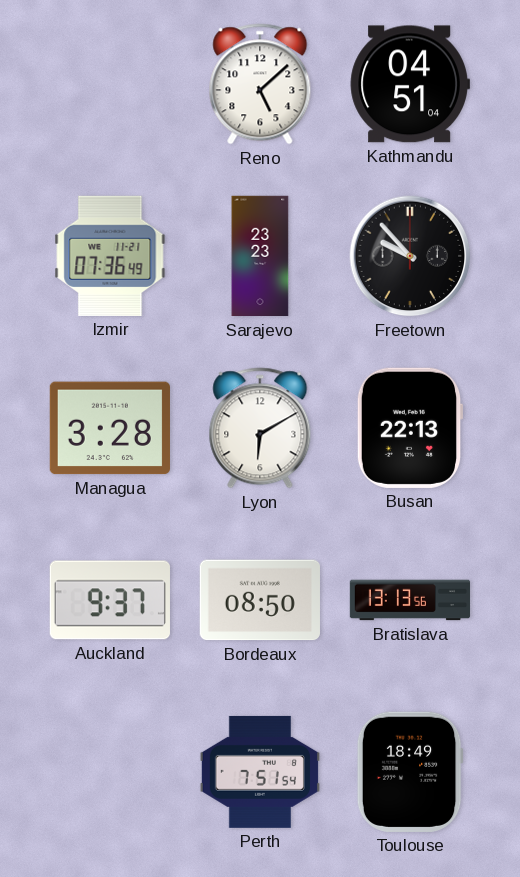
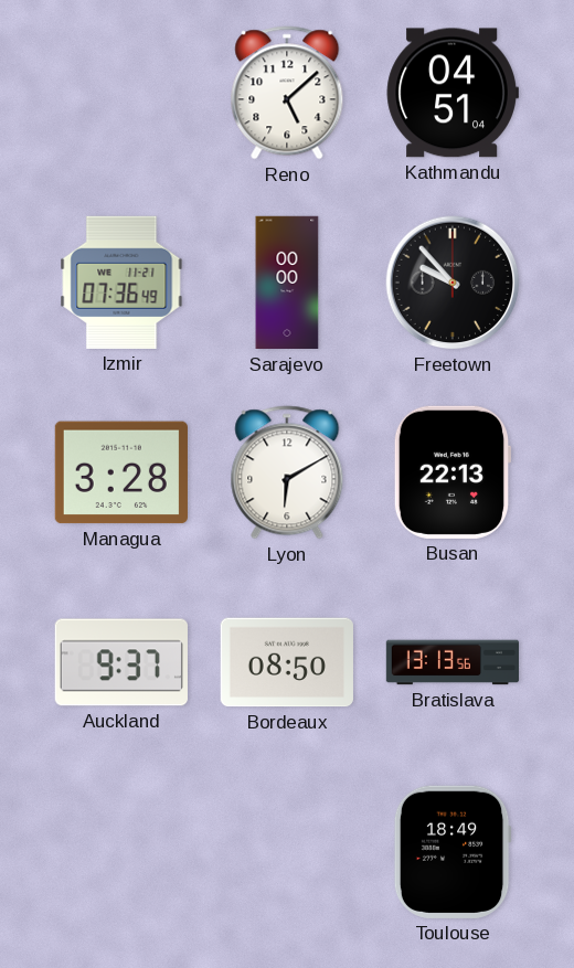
Sarajevo: 23:23 -> 00:00 (287, 283)
Perth: 7:51 -> none (260, 772)
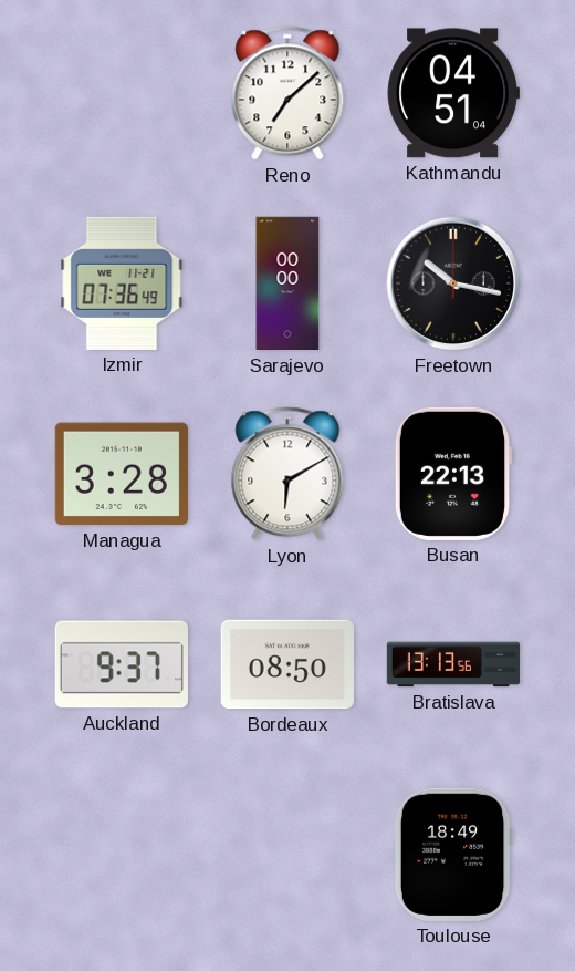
Reno: 5:08 -> 7:08 (287, 93)
Freetown: 9:53 -> 10:17 (453, 283)
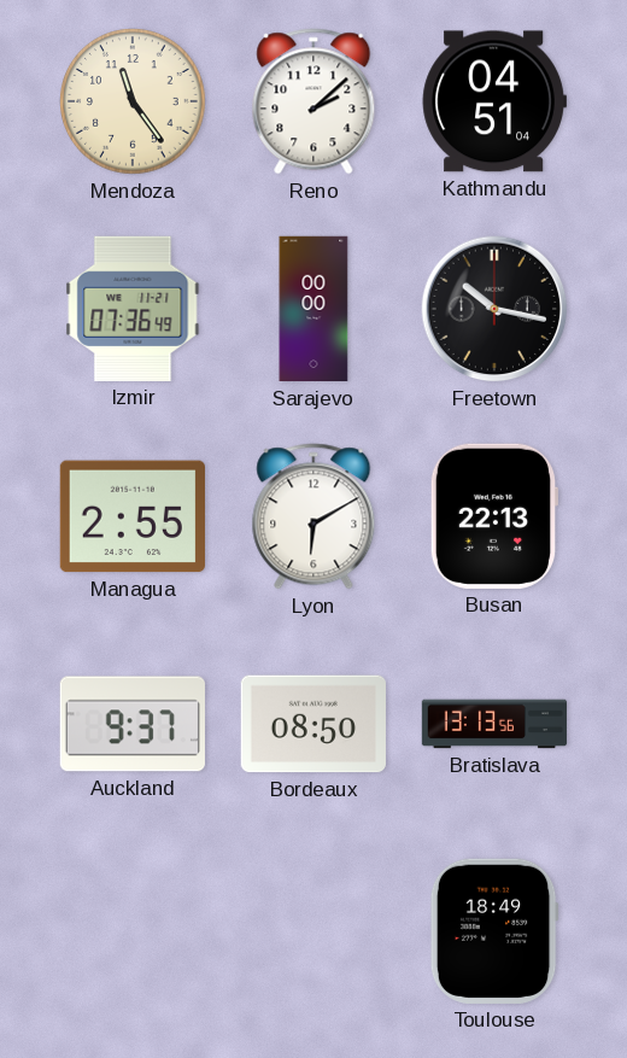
Mendoza: none -> 11:24 (133, 101)
Reno: 7:08 -> 2:08 (313, 101)
Managua: 3:28 -> 2:55 (133, 516)
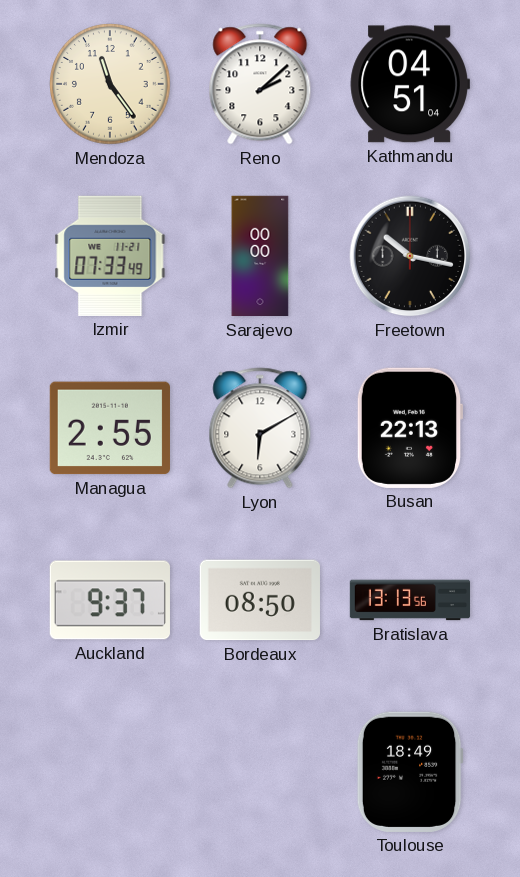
Izmir: 07:36 -> 07:33 (110, 256)
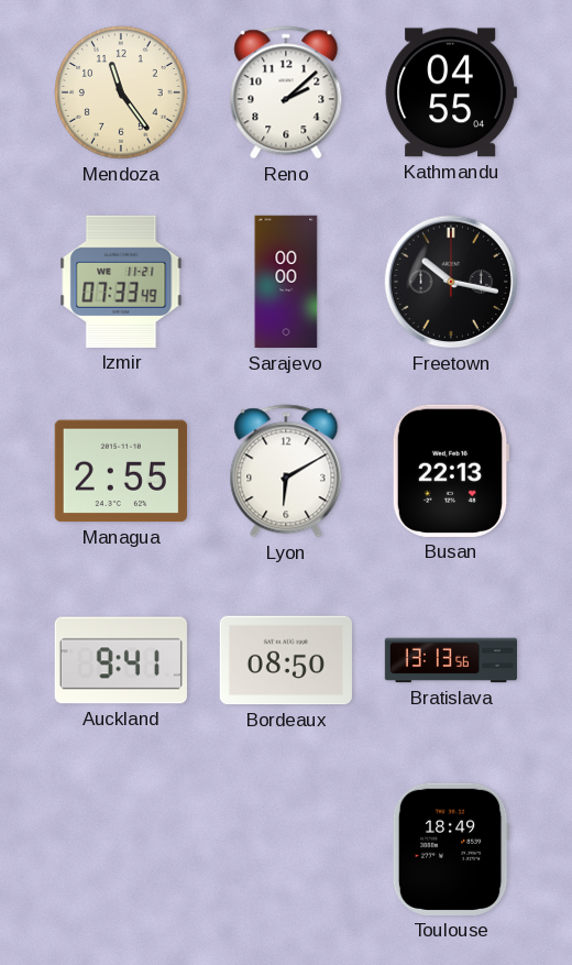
Kathmandu: 04:51 -> 04:55 (451, 92)
Auckland: 9:37 -> 9:41 (121, 660)
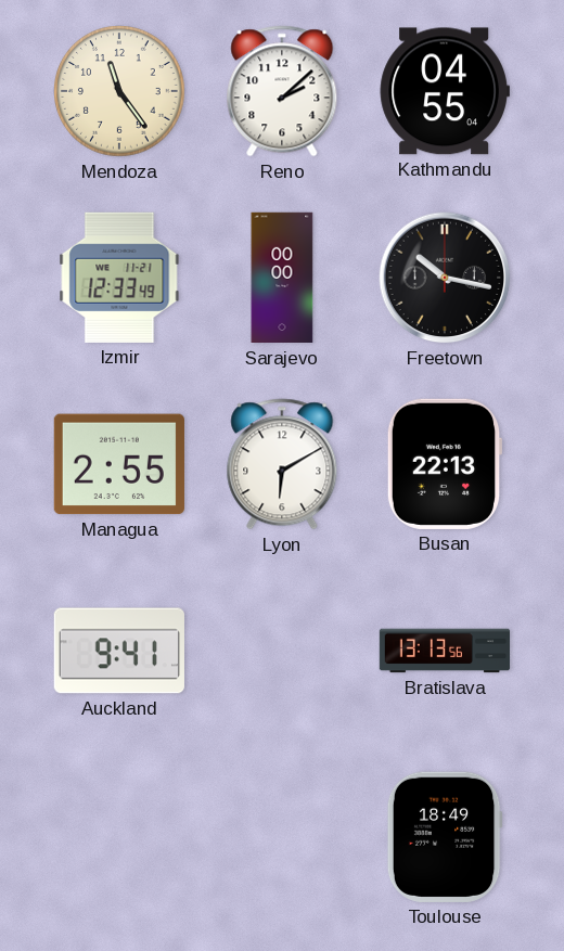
Izmir: 07:33 -> 12:33 (119, 278)
Bordeaux: 08:50 -> none (286, 660)
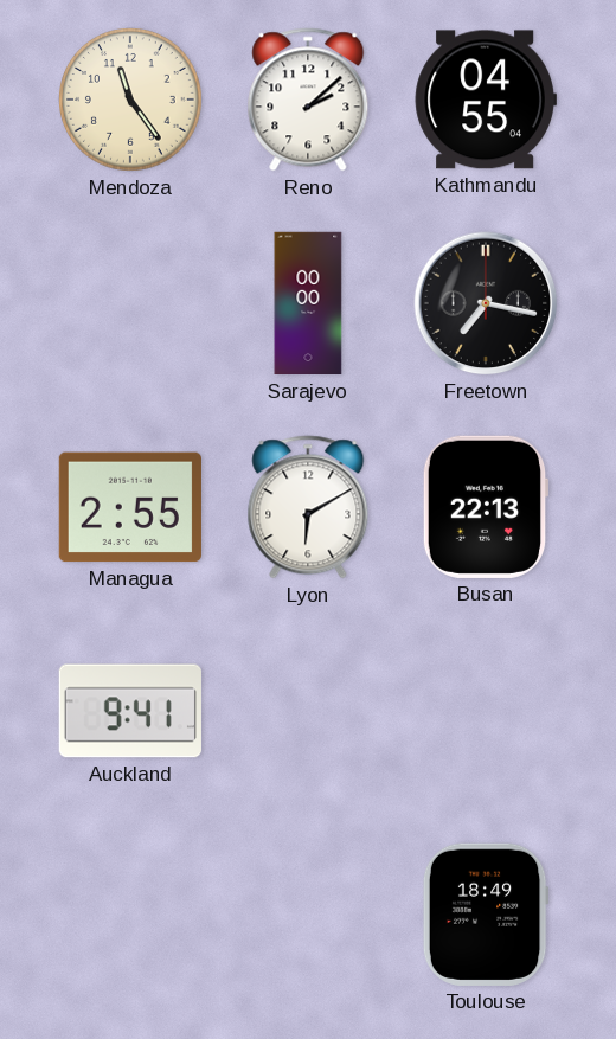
Izmir: 12:33 -> none (119, 278)
Freetown: 10:17 -> 7:17 (486, 303)
Bratislava: 13:13 -> none (445, 651)
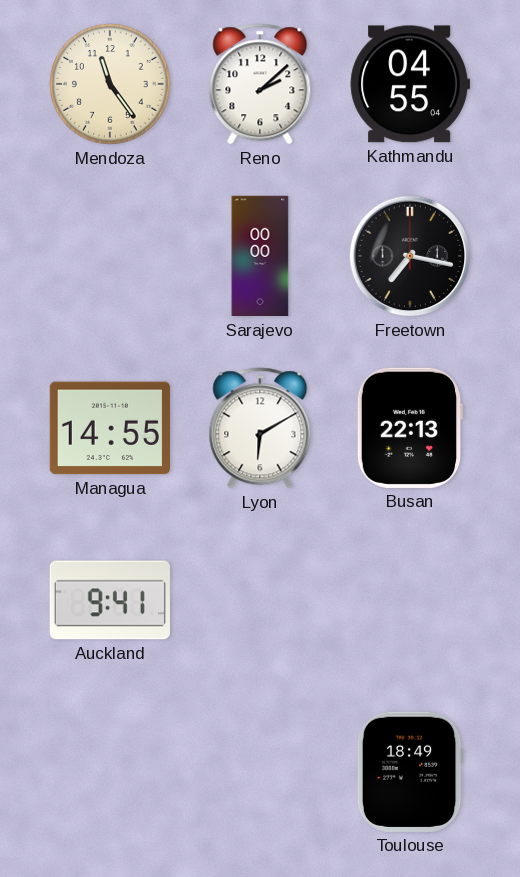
Managua: 2:55 -> 14:55 (110, 428)
